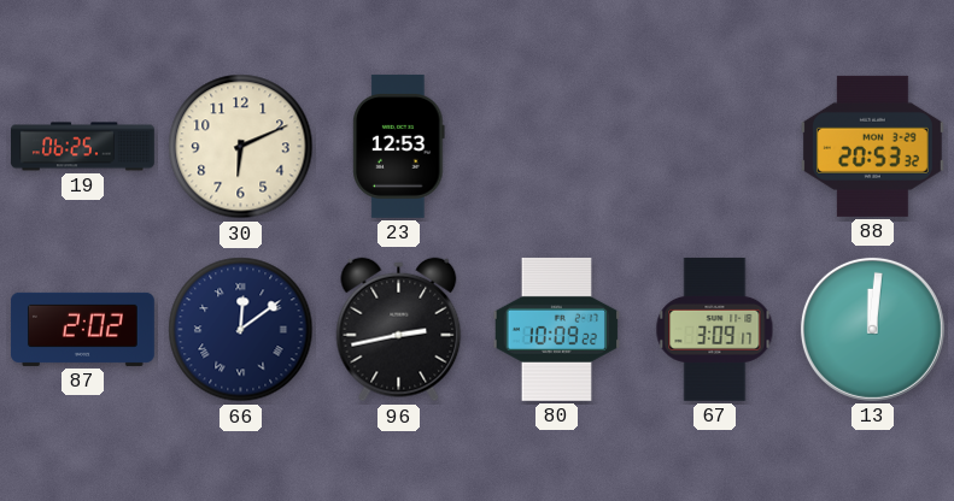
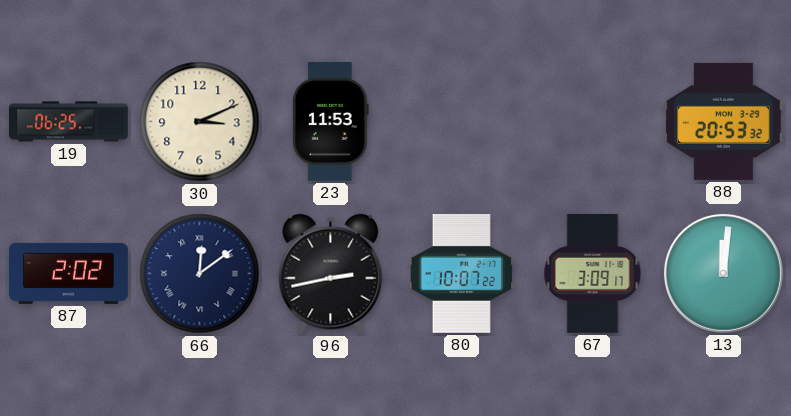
30: 6:11 -> 3:11 (200, 122)
23: 12:53 -> 11:53 (331, 121)
80: 10:09 -> 10:07 (462, 273)
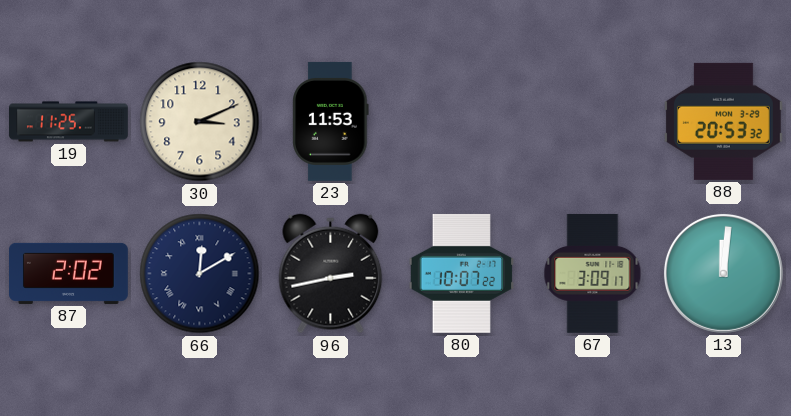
19: 06:25 -> 11:25 (69, 122)
66: 12:09 -> 12:10 (200, 274)
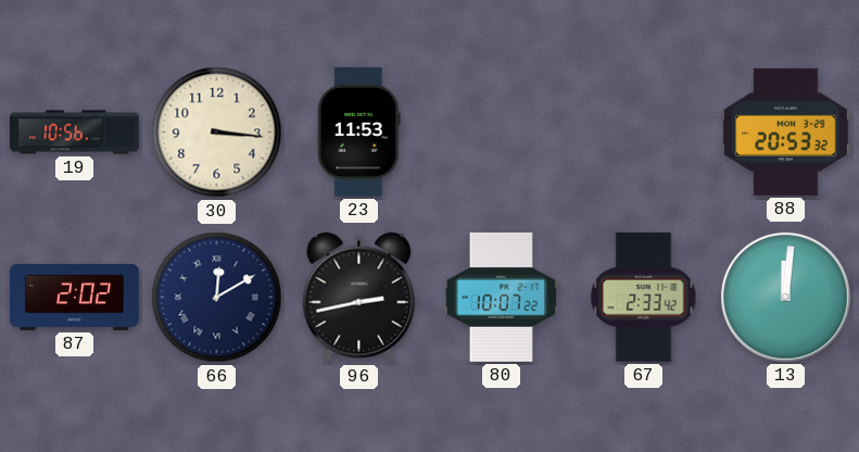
19: 11:25 -> 10:56 (75, 133)
30: 3:11 -> 3:16 (217, 133)
67: 3:09 -> 2:33 (644, 297)
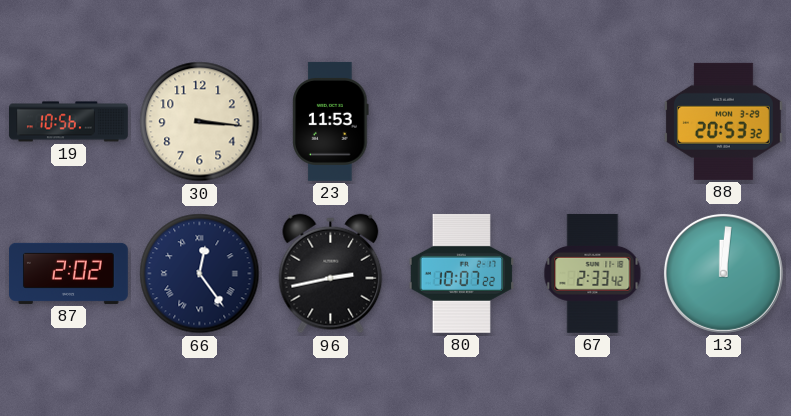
66: 12:10 -> 12:24 (200, 274)
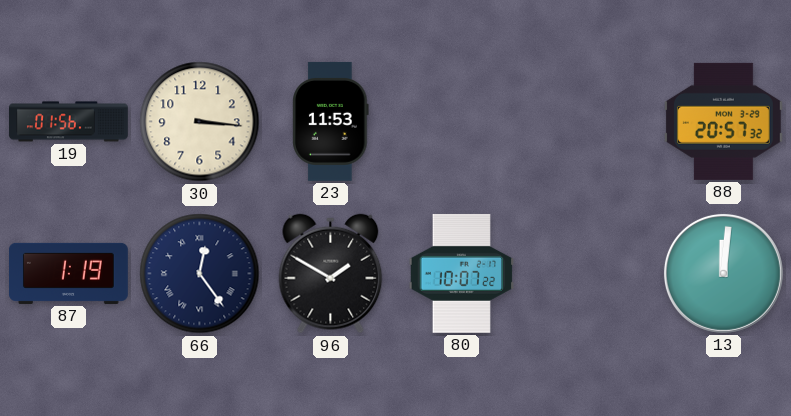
19: 10:56 -> 01:56 (69, 122)
88: 20:53 -> 20:57 (723, 121)
87: 2:02 -> 1:19 (69, 273)
96: 2:43 -> 1:50 (331, 274)
67: 2:33 -> none (593, 273)
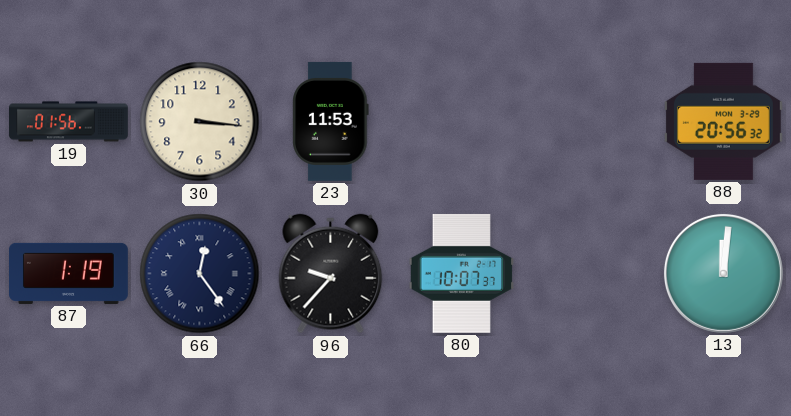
88: 20:57 -> 20:56 (723, 121)
96: 1:50 -> 9:37 (331, 274)
80: 10:07:22 -> 10:07:37 (462, 273)
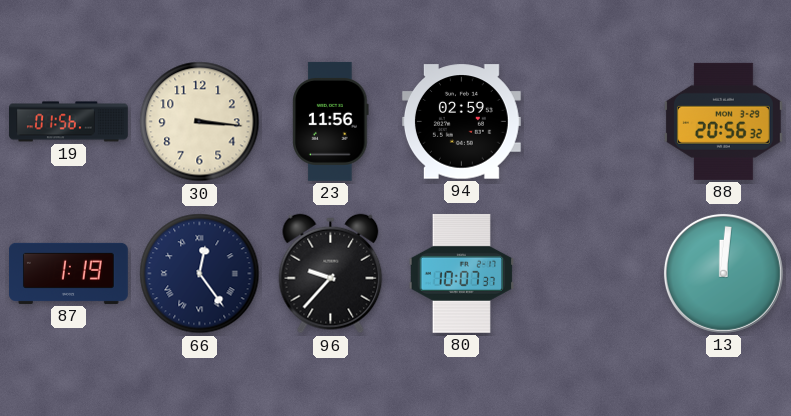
23: 11:53 -> 11:56 (331, 121)
94: none -> 02:59 (461, 122)
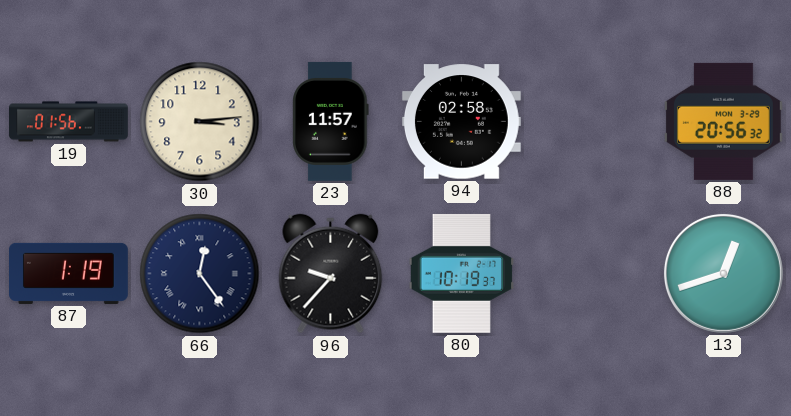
30: 3:16 -> 3:14 (200, 122)
23: 11:56 -> 11:57 (331, 121)
94: 02:59 -> 02:58 (461, 122)
80: 10:07 -> 10:19 (462, 273)
13: 12:01 -> 12:42 (723, 273)
